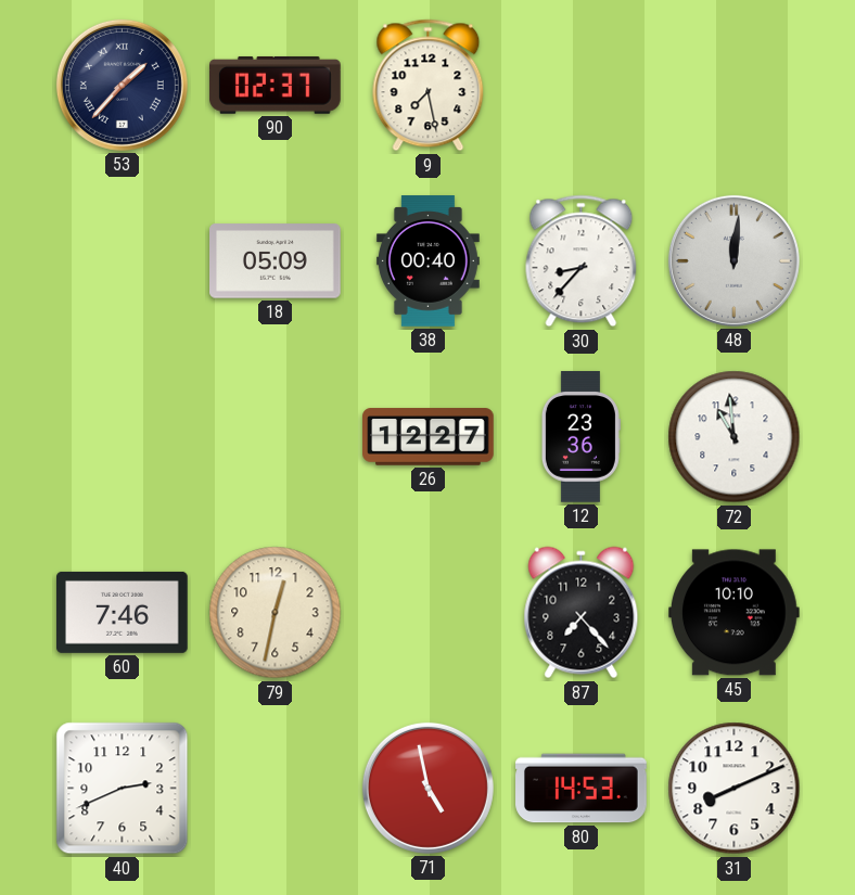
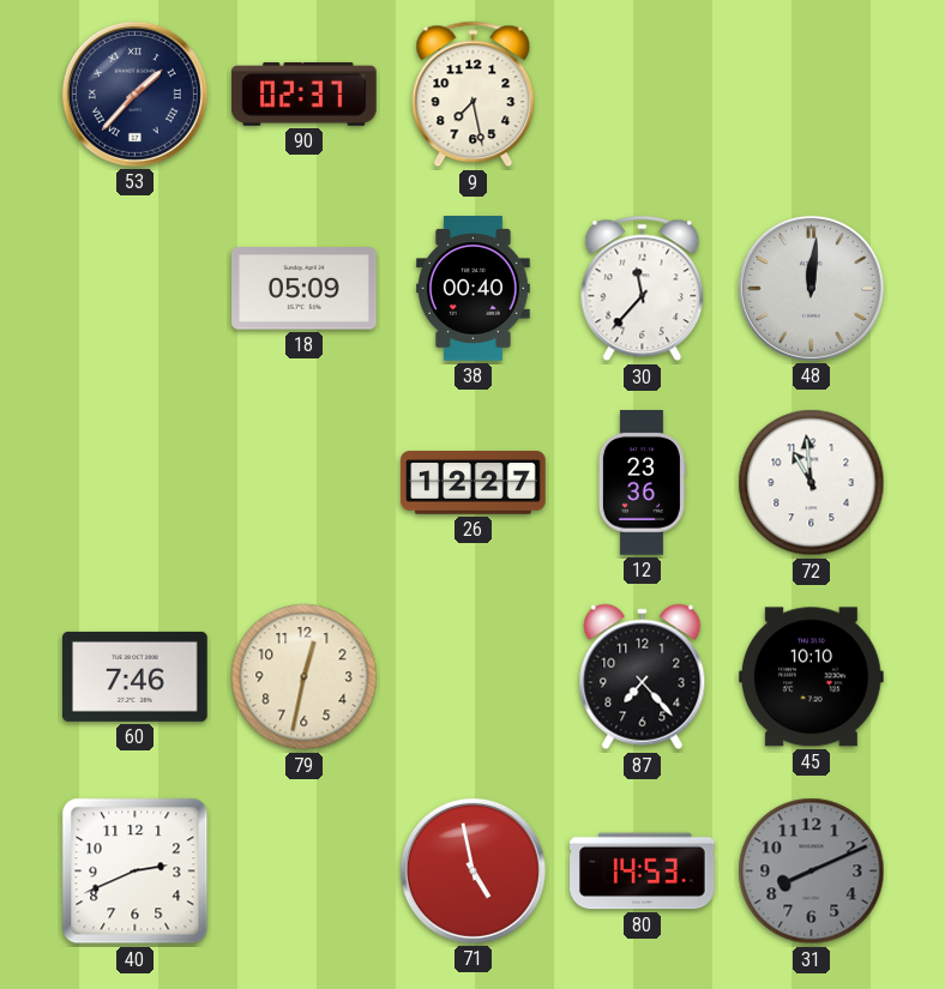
30: 8:37 -> 11:37 (643, 289)
31 dial: white -> grey (812, 872)
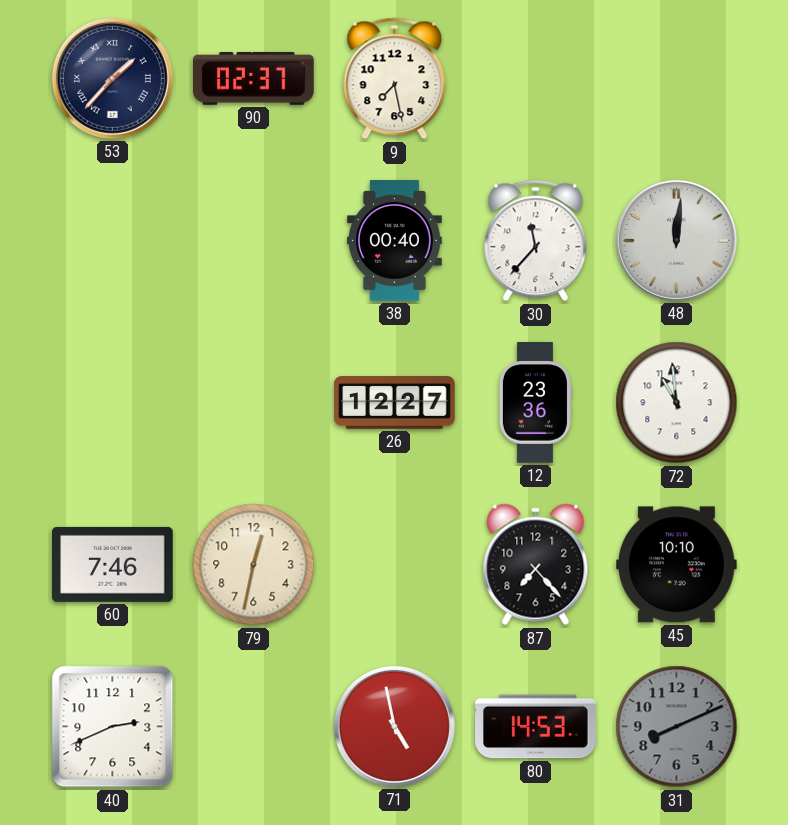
18: 05:09 -> none (305, 289)
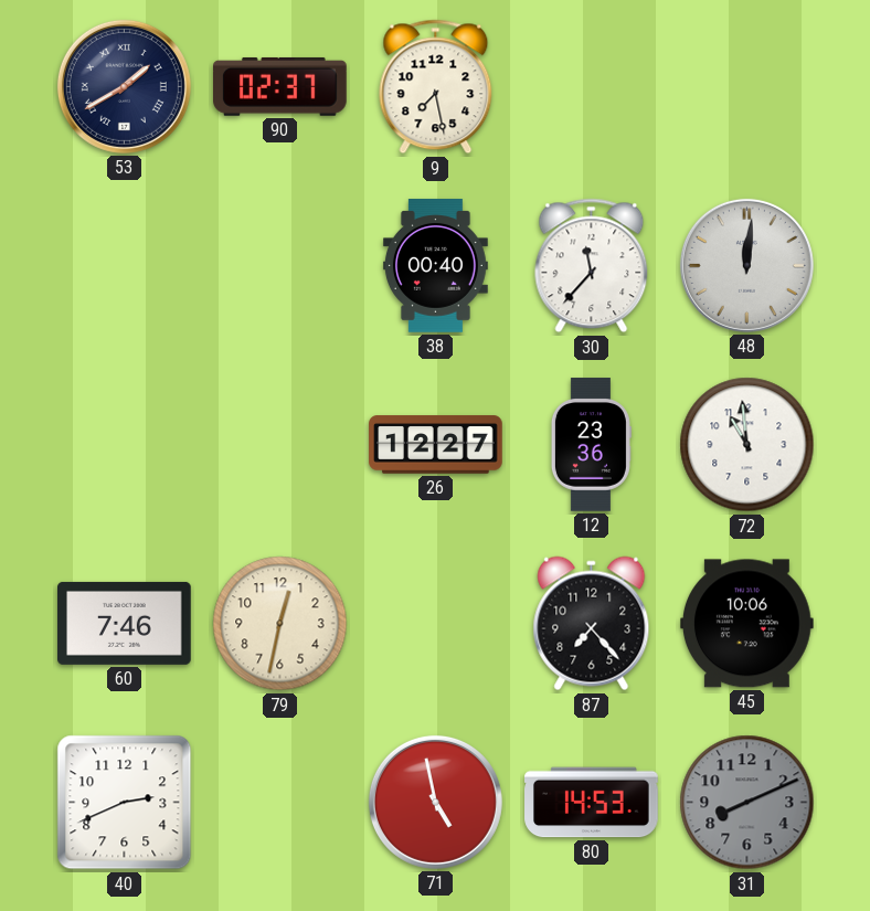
53: 1:37 -> 1:40 (124, 86)
45: 10:10 -> 10:06 (747, 624)
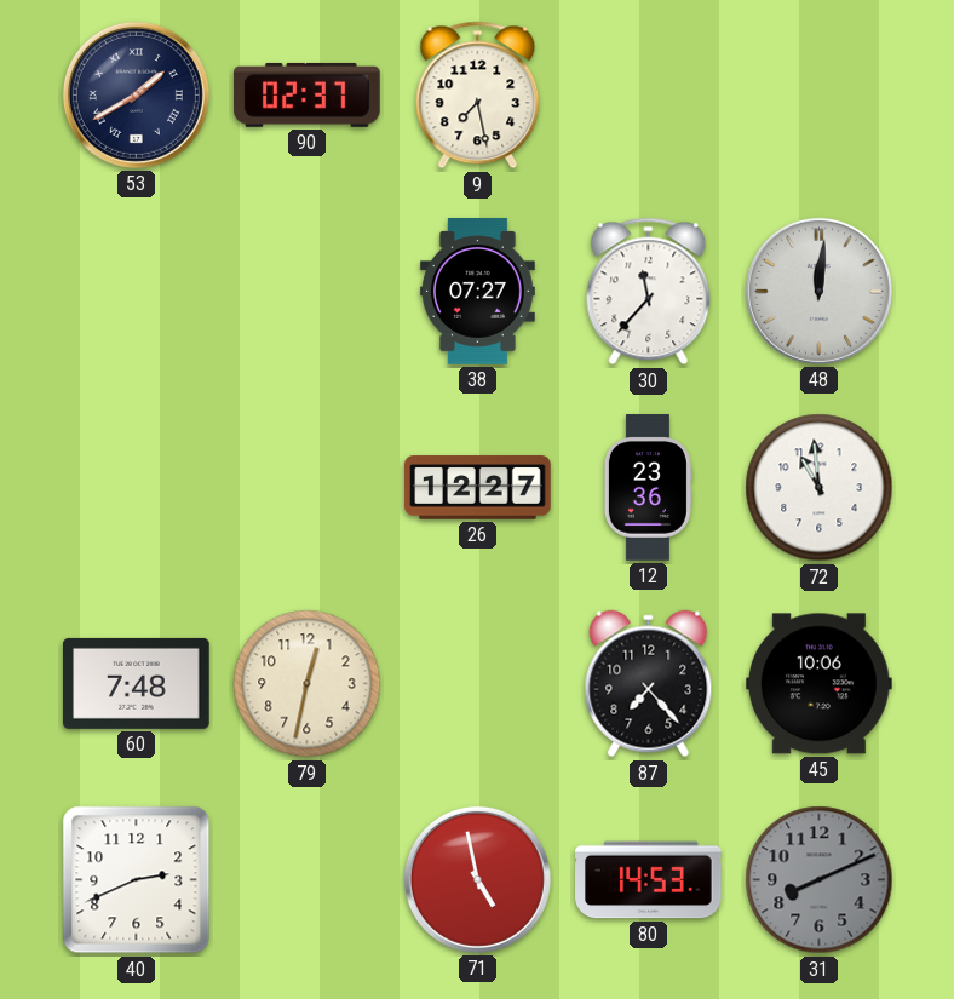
38: 00:40 -> 07:27 (477, 292)
60: 7:46 -> 7:48 (137, 683)
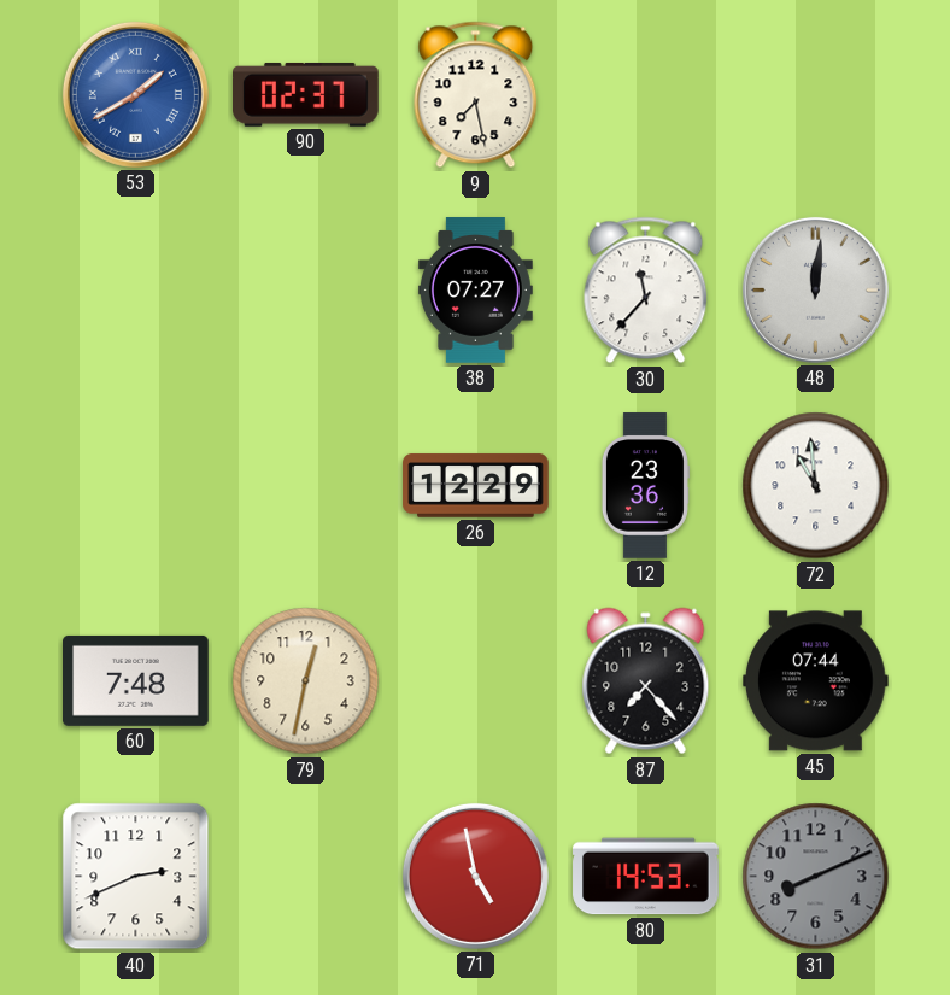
53 dial: navy -> blue (135, 94)
26: 12:27 -> 12:29 (476, 486)
45: 10:06 -> 07:44 (816, 681)
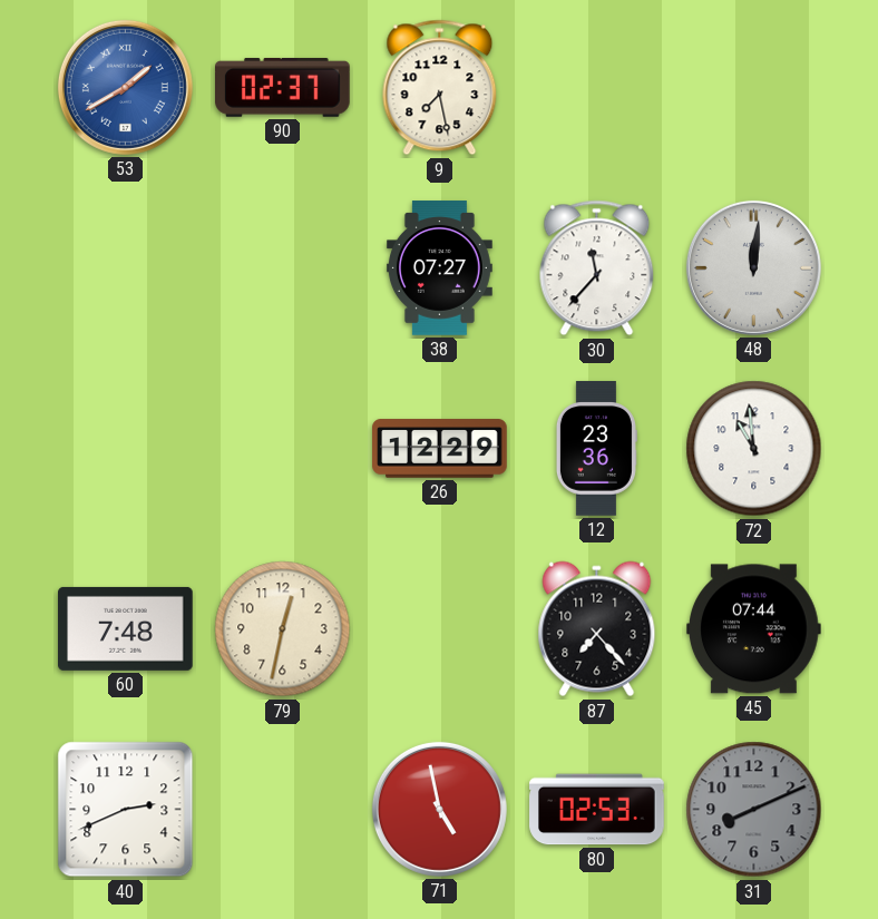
80: 14:53 -> 02:53 (597, 810)
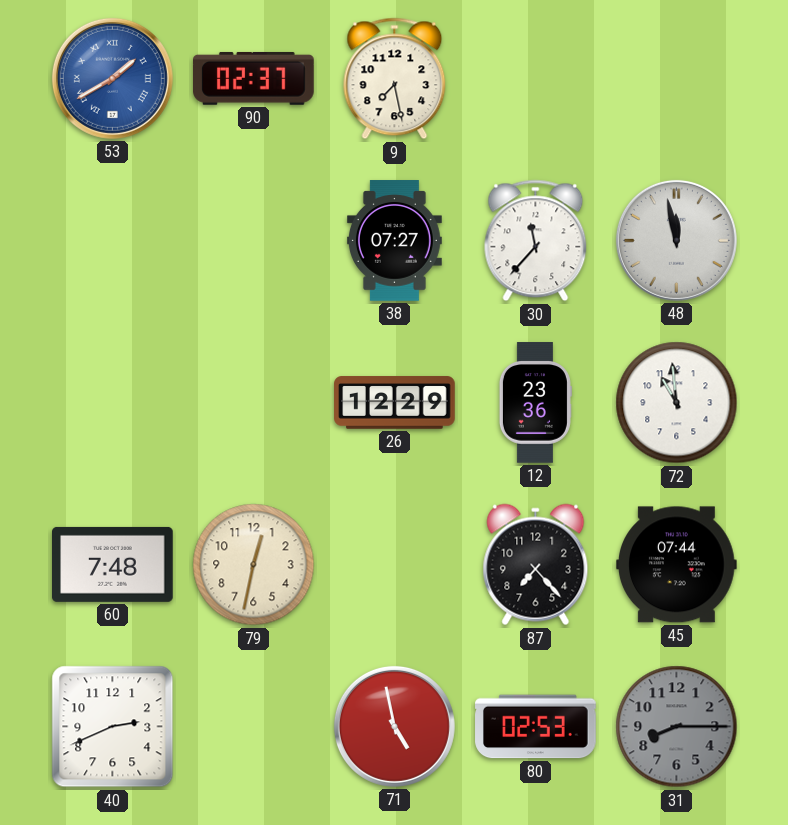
48: 12:01 -> 11:58 (676, 240)
31: 8:11 -> 8:15 (677, 727)
